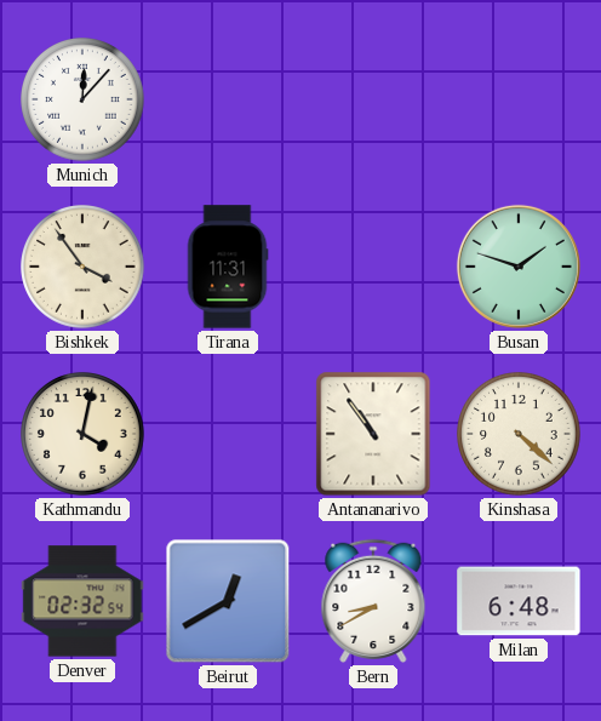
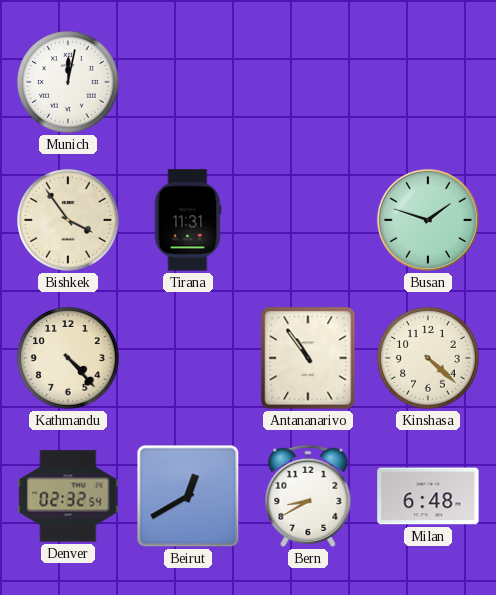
Munich: 12:07 -> 12:02 (68, 82)
Kathmandu: 4:02 -> 4:23 (68, 358)
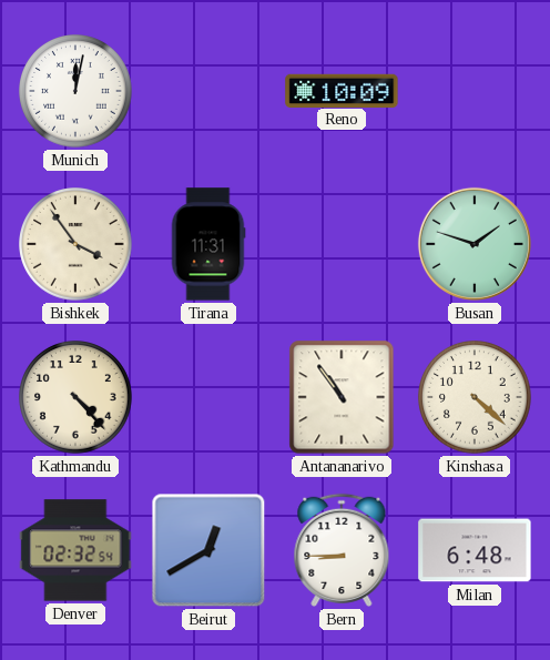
Reno: none -> 10:09 (342, 90)
Bern: 8:40 -> 8:45 (342, 550)
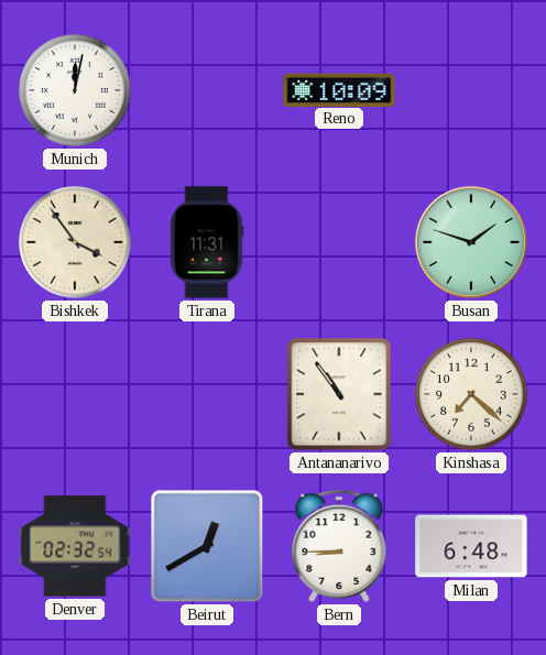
Kathmandu: 4:23 -> none (75, 397)
Kinshasa: 4:22 -> 7:22 (471, 394)
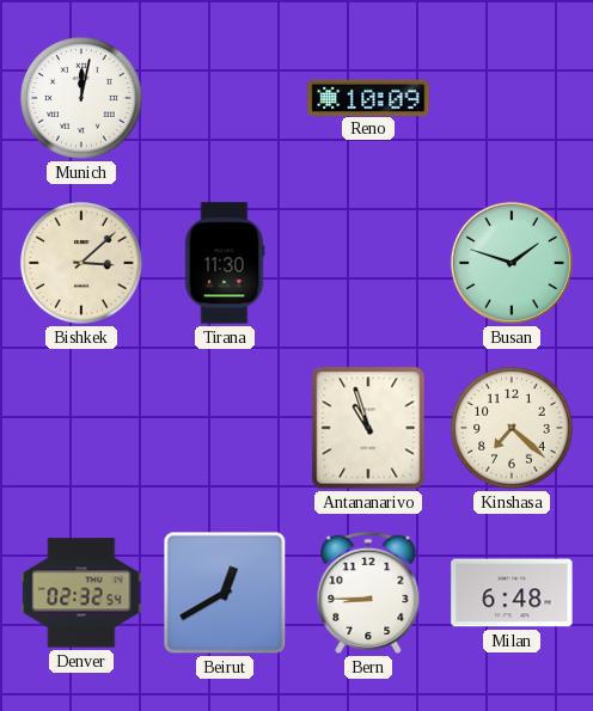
Bishkek: 3:54 -> 3:08 (81, 263)
Tirana: 11:31 -> 11:30 (225, 263)
Antananarivo: 10:54 -> 10:57 (368, 428)
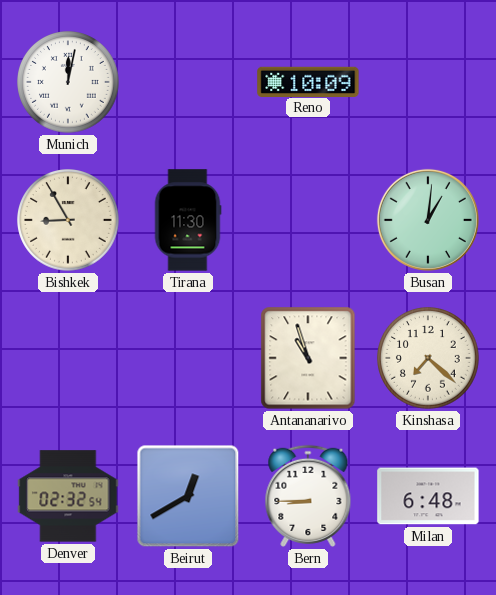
Bishkek: 3:08 -> 8:55 (68, 220)
Busan: 1:48 -> 1:01 (428, 220)
